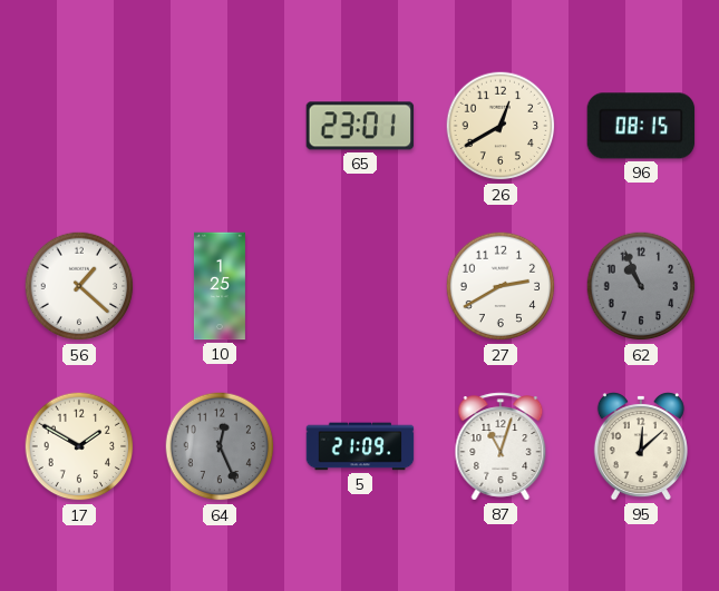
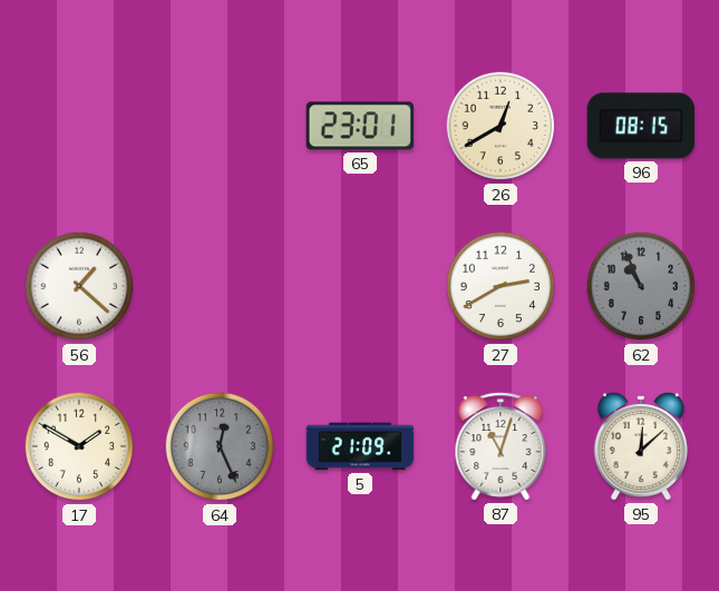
10: 1:25 -> none (220, 286)
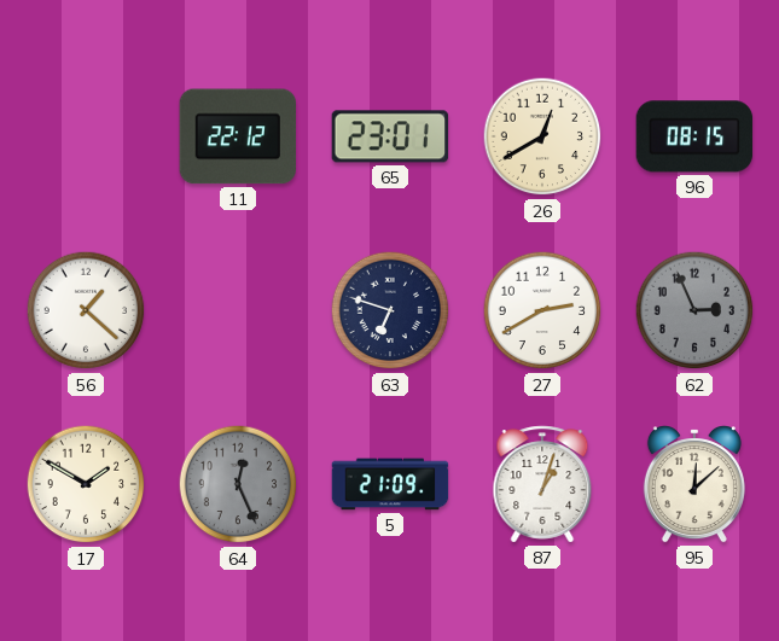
11: none -> 22:12 (237, 136)
63: none -> 6:48 (390, 310)
62: 10:56 -> 2:56 (694, 310)
87: 11:03 -> 1:03 (542, 484)
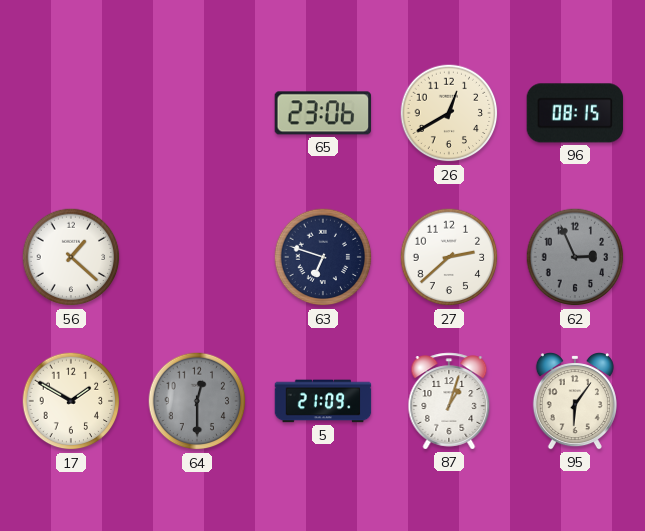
11: 22:12 -> none (237, 136)
65: 23:01 -> 23:06 (323, 113)
27: 2:40 -> 2:38 (449, 257)
64: 12:26 -> 12:30 (197, 401)
95: 12:08 -> 6:06 (575, 402)
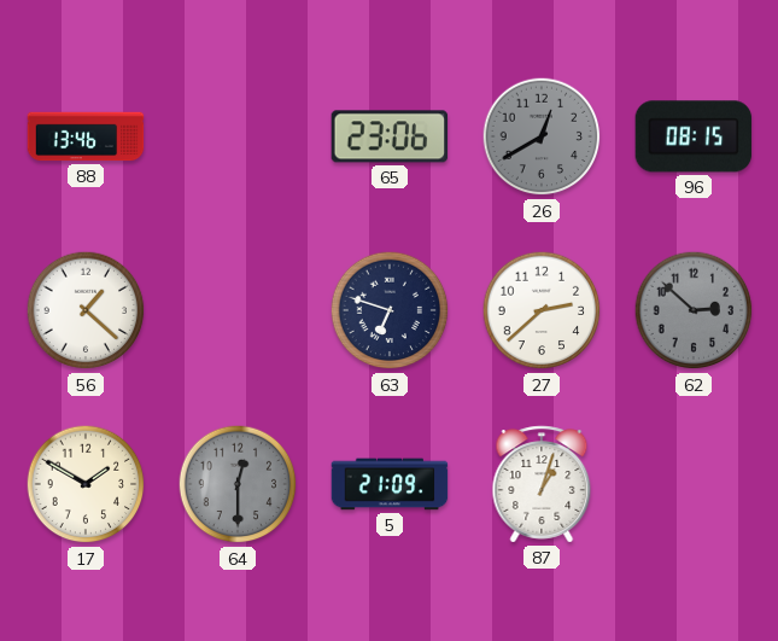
88: none -> 13:46 (86, 136)
26 dial: cream -> grey (542, 136)
62: 2:56 -> 2:52 (694, 310)
95: 6:06 -> none (575, 402)
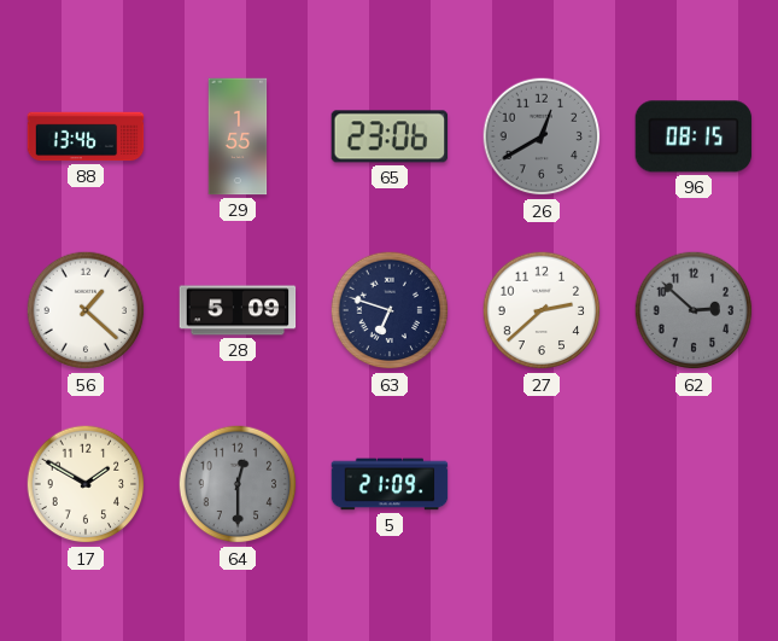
29: none -> 1:55 (238, 136)
28: none -> 5:09 (238, 310)
87: 1:03 -> none (542, 484)
